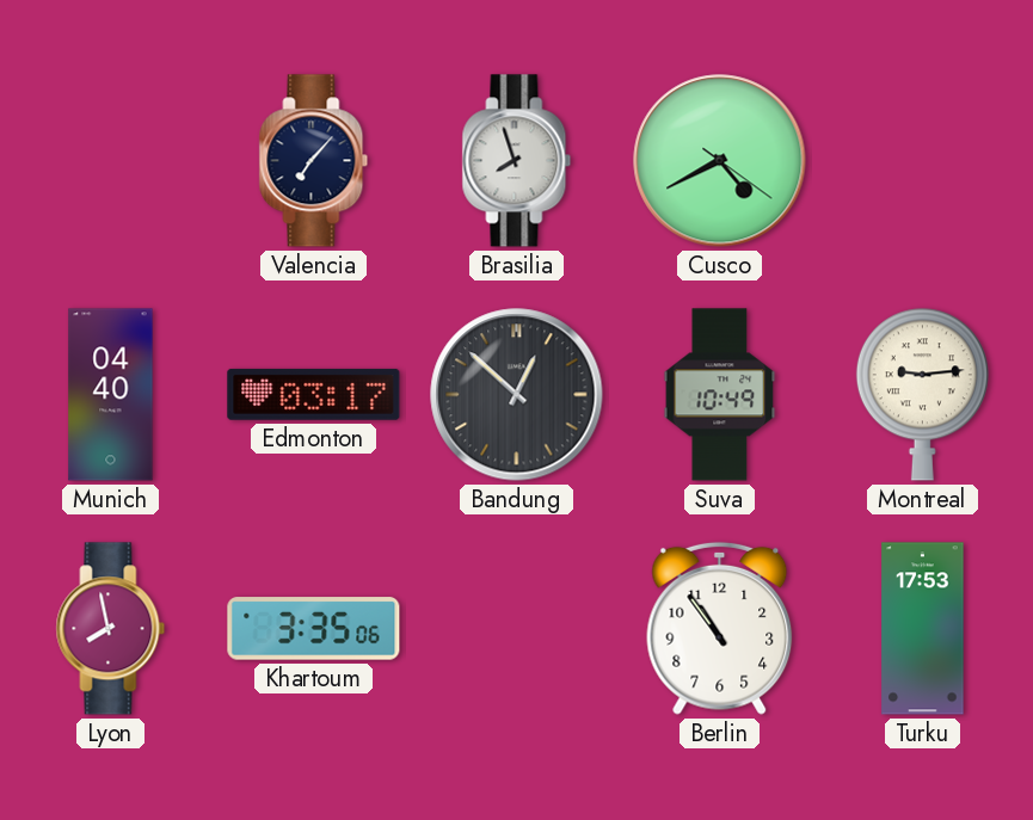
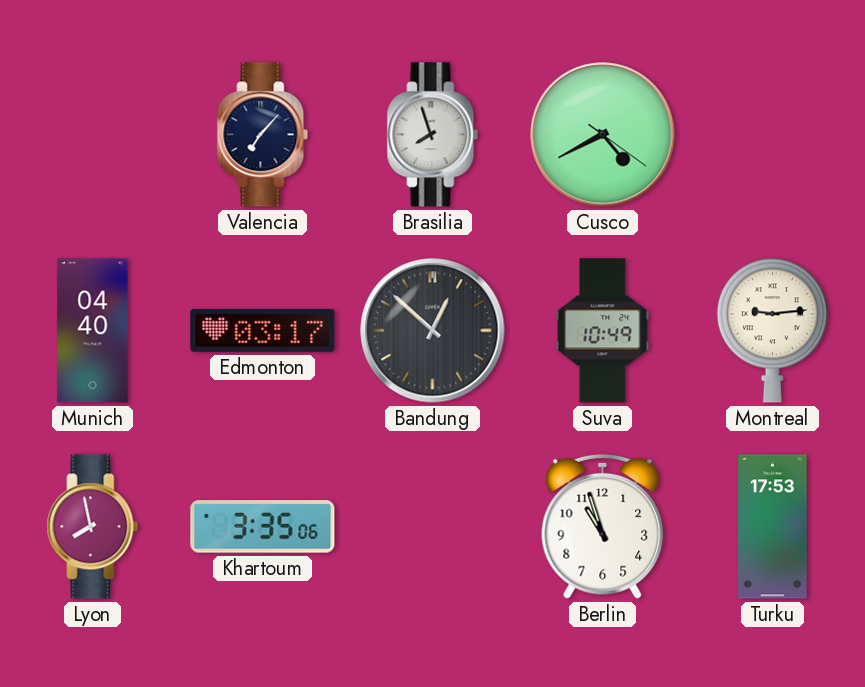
Berlin: 10:54 -> 10:57 (603, 526)
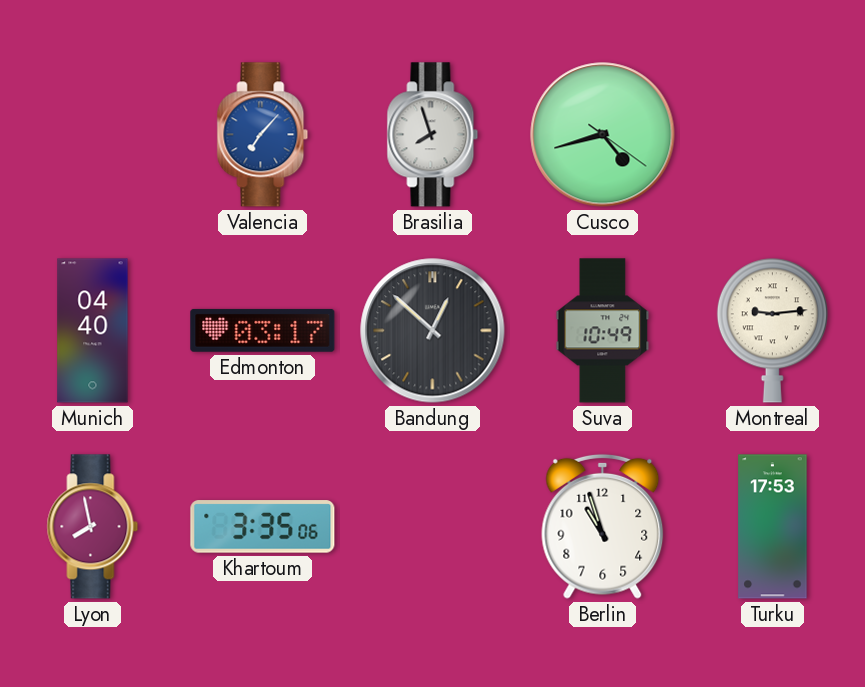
Valencia dial: navy -> blue (263, 135)
Cusco: 4:40 -> 4:42 (603, 135)
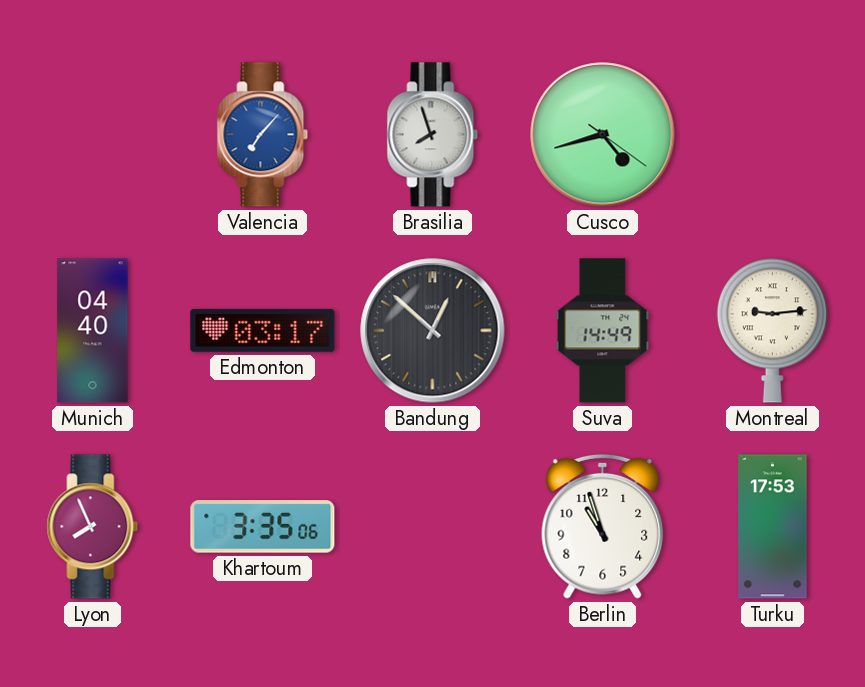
Suva: 10:49 -> 14:49 (603, 331)
Lyon: 7:58 -> 7:56 (93, 527)
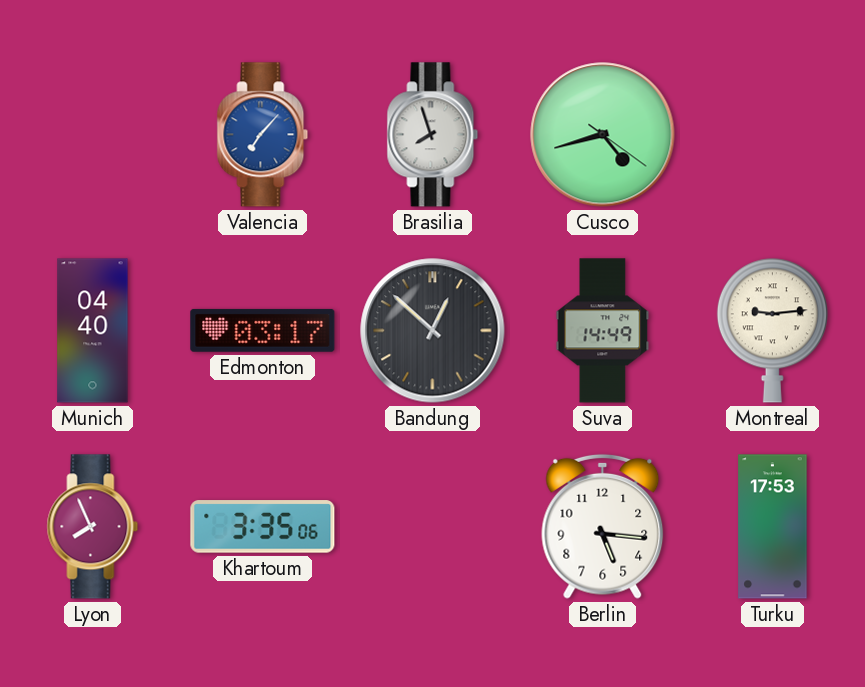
Berlin: 10:57 -> 5:16 (603, 526)
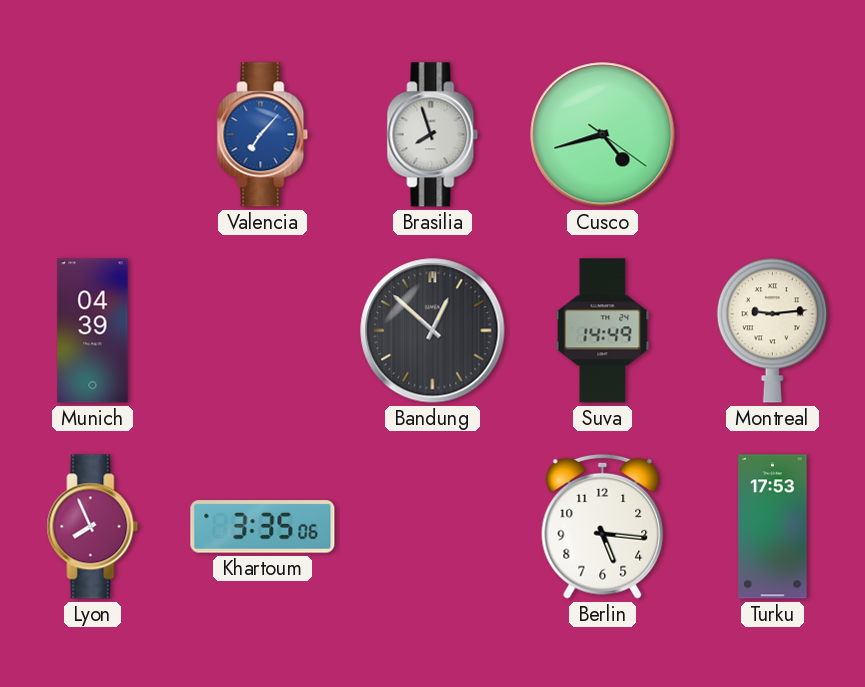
Munich: 04:40 -> 04:39 (93, 331)
Edmonton: 03:17 -> none (263, 330)
